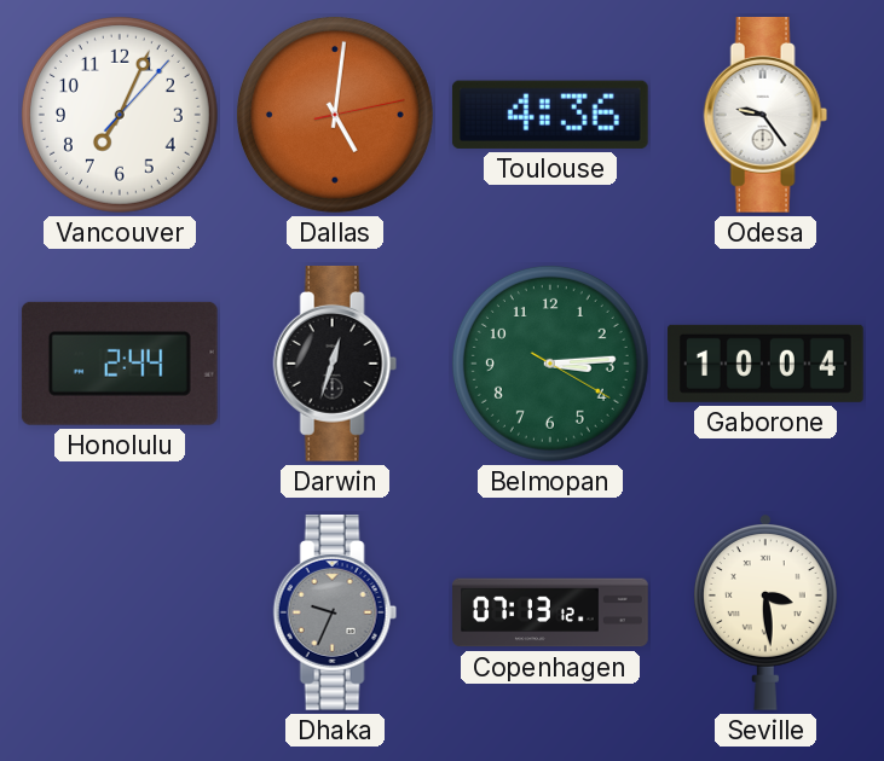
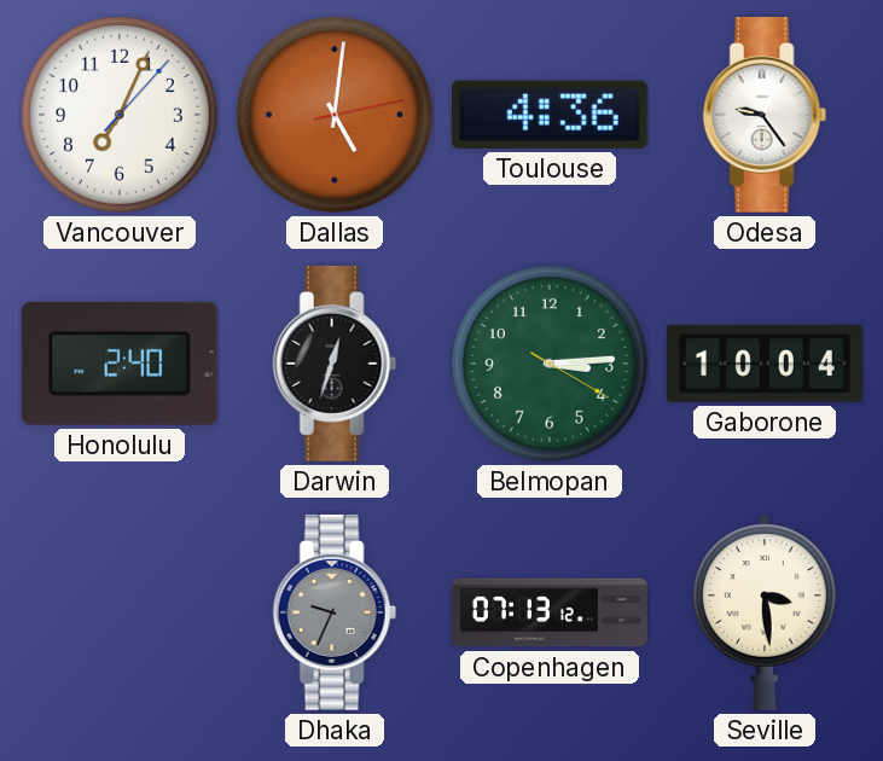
Honolulu: 2:44 -> 2:40 (120, 364)
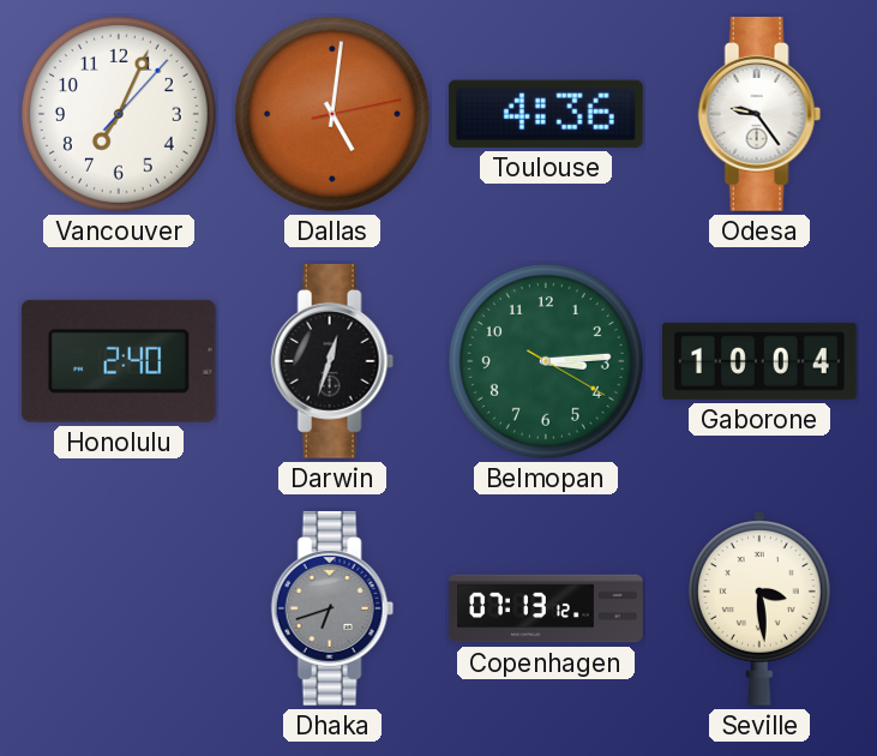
Dhaka: 9:34 -> 6:42 (332, 610)
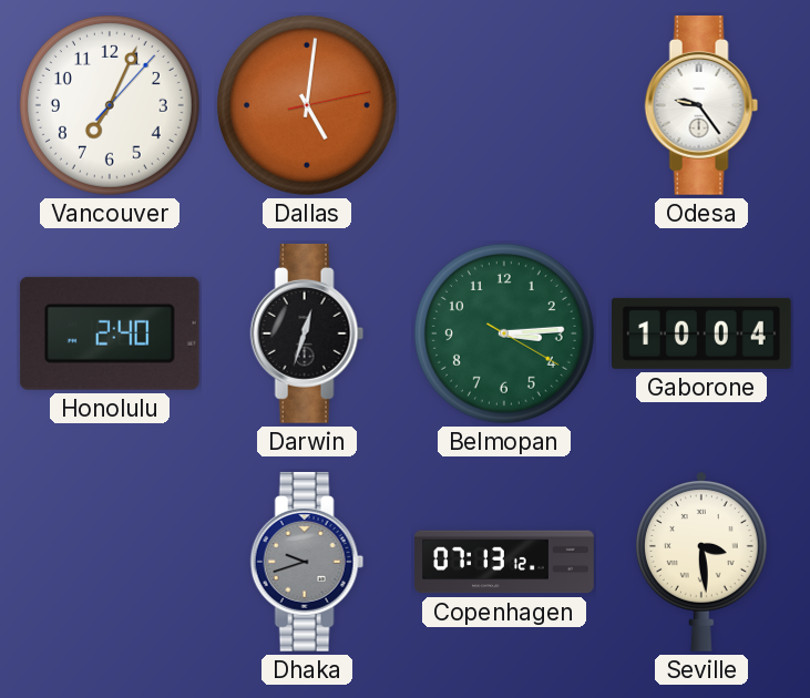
Toulouse: 4:36 -> none (546, 114)
Dhaka: 6:42 -> 9:42 (307, 563)
